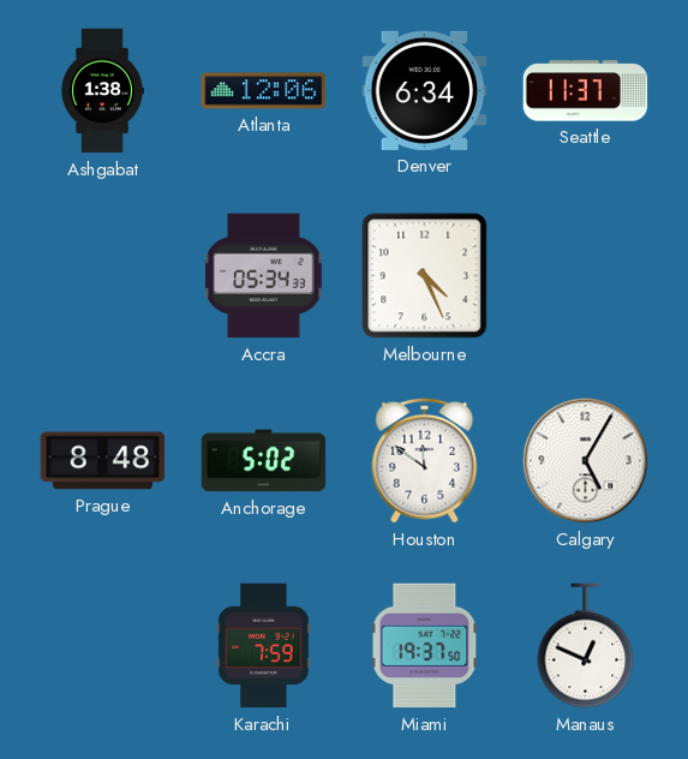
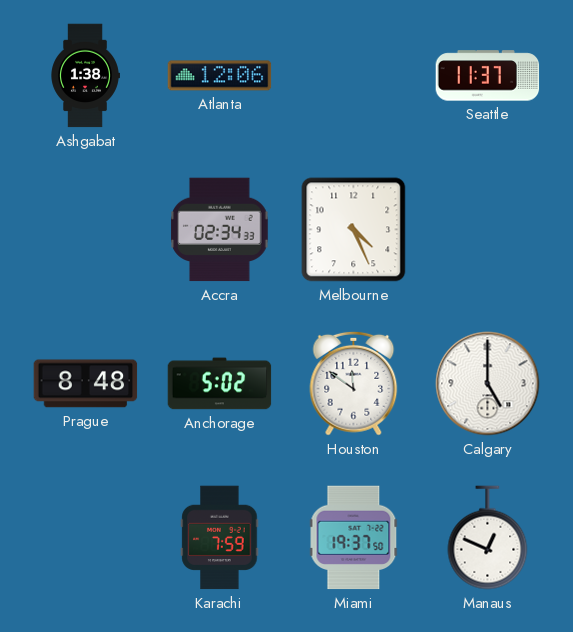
Denver: 6:34 -> none (425, 90)
Accra: 05:34 -> 02:34 (220, 230)
Calgary: 5:05 -> 5:00 (488, 384)
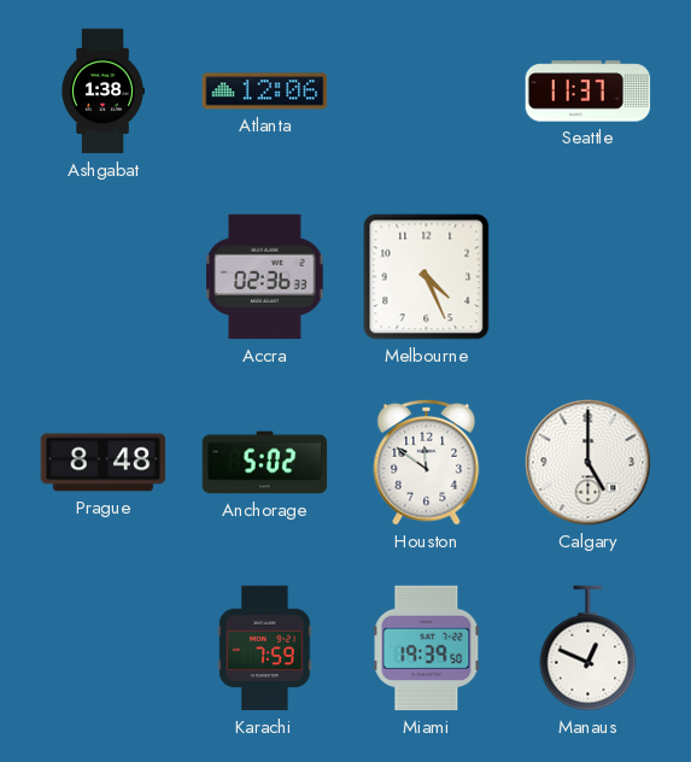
Accra: 02:34 -> 02:36 (265, 277)
Miami: 19:37 -> 19:39 (427, 649)
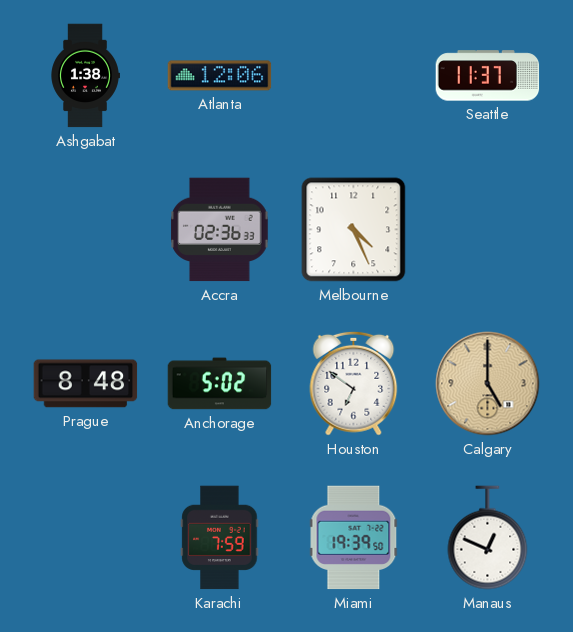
Houston: 11:51 -> 6:51 (354, 383)
Calgary dial: white -> champagne (488, 384)
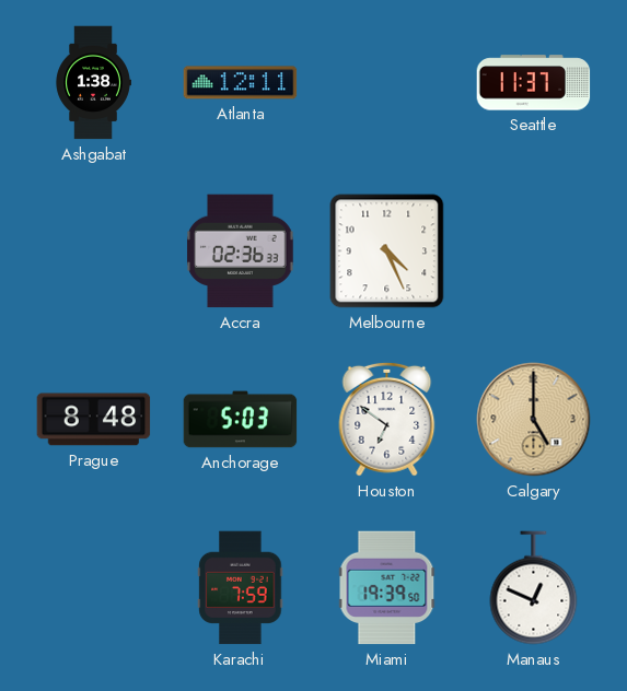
Atlanta: 12:06 -> 12:11 (241, 83)
Anchorage: 5:02 -> 5:03 (241, 420)
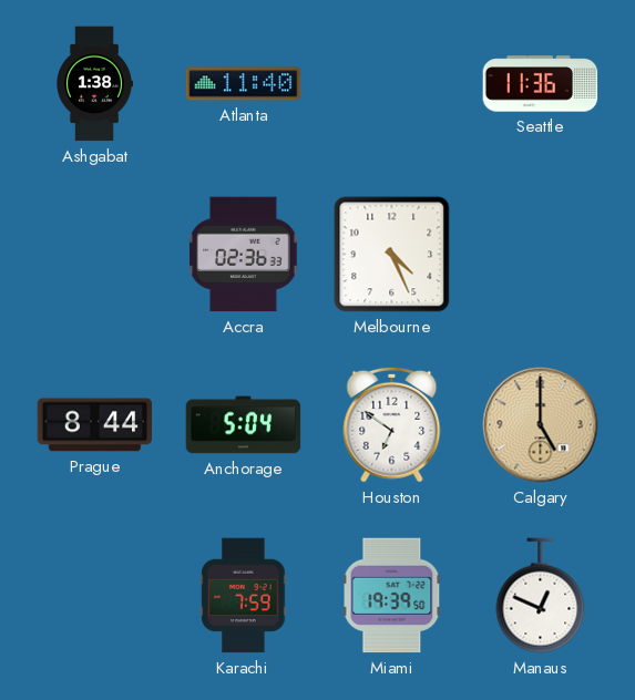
Atlanta: 12:11 -> 11:40 (244, 84)
Seattle: 11:37 -> 11:36 (541, 84)
Prague: 8:48 -> 8:44 (95, 425)
Anchorage: 5:03 -> 5:04 (244, 425)
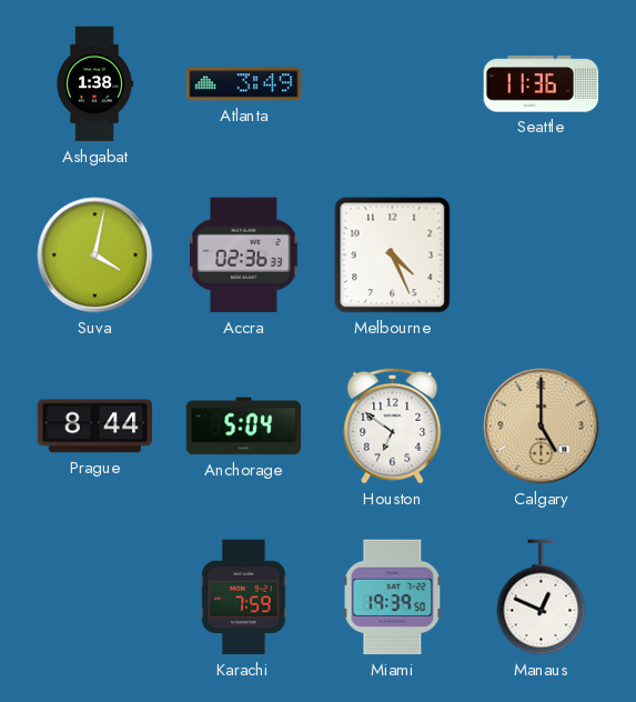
Atlanta: 11:40 -> 3:49 (244, 84)
Suva: none -> 4:02 (95, 255)
